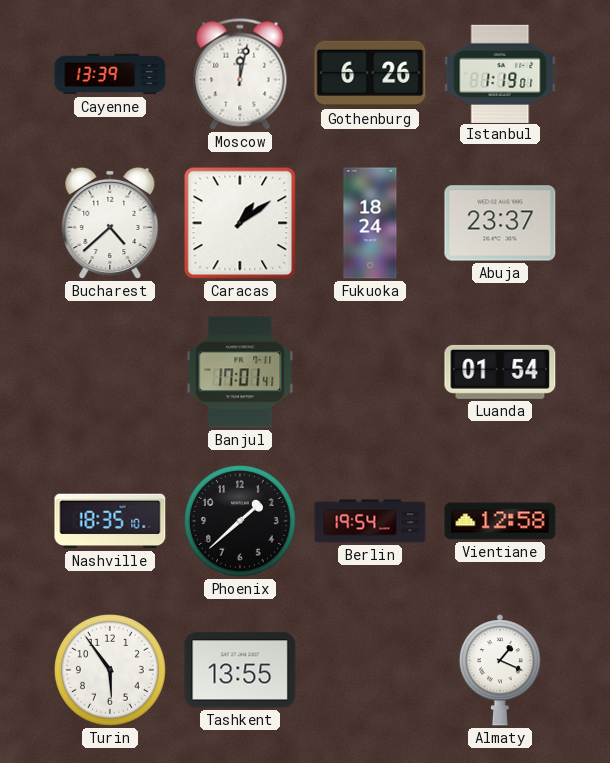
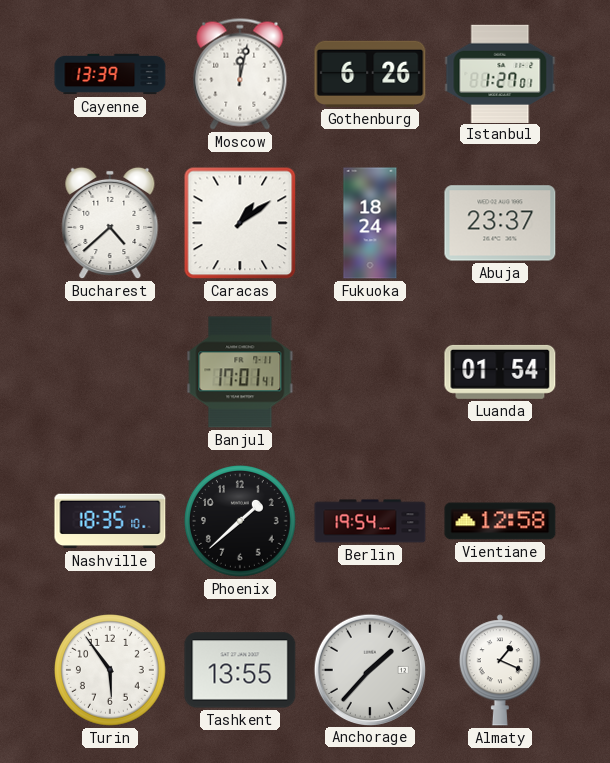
Istanbul: 1:19 -> 1:27 (500, 73)
Anchorage: none -> 1:37 (369, 669)
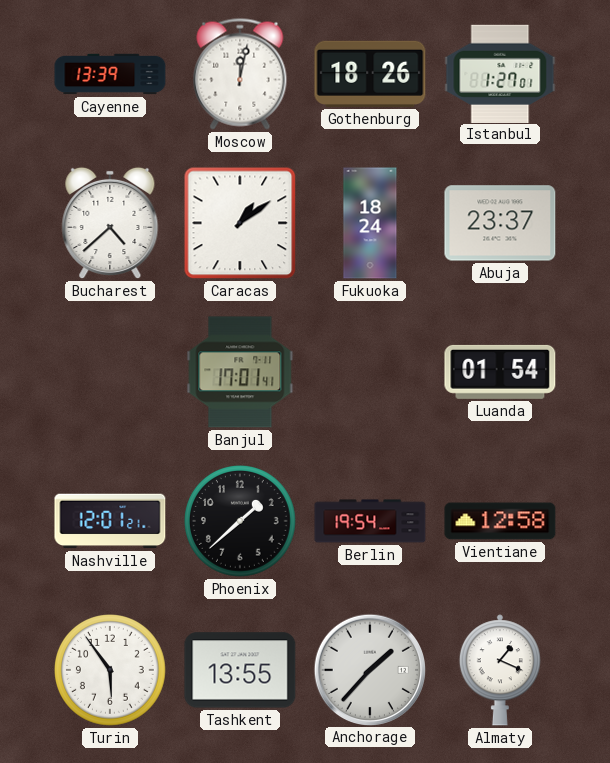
Gothenburg: 6:26 -> 18:26 (370, 74)
Nashville: 18:35 -> 12:01 (110, 521)
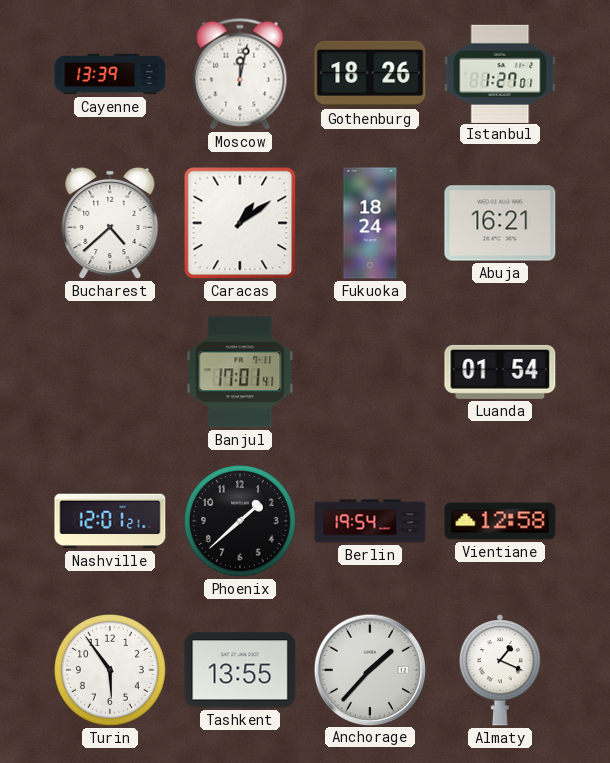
Abuja: 23:37 -> 16:21 (500, 223)
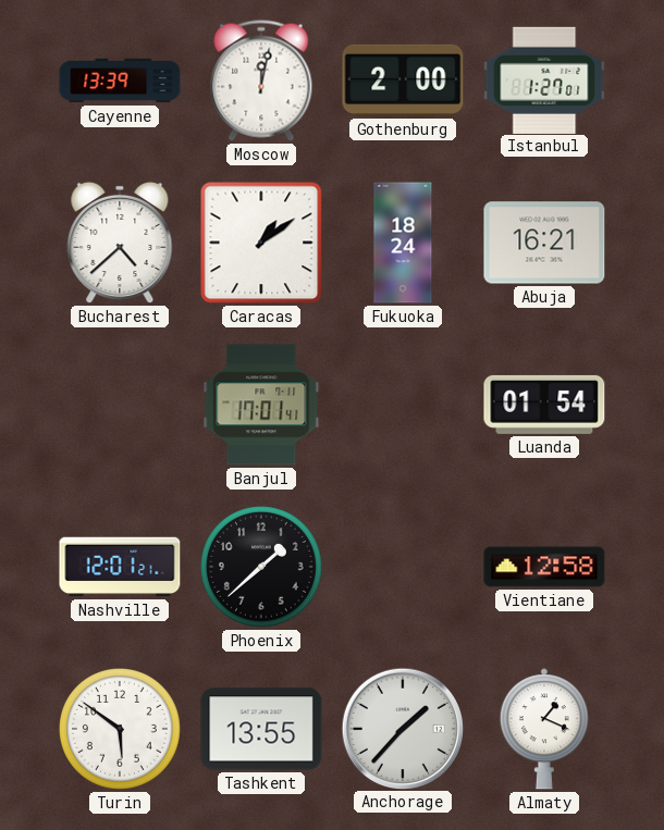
Gothenburg: 18:26 -> 2:00 (403, 80)
Berlin: 19:54 -> none (370, 521)
Turin: 5:54 -> 5:51 (121, 730)
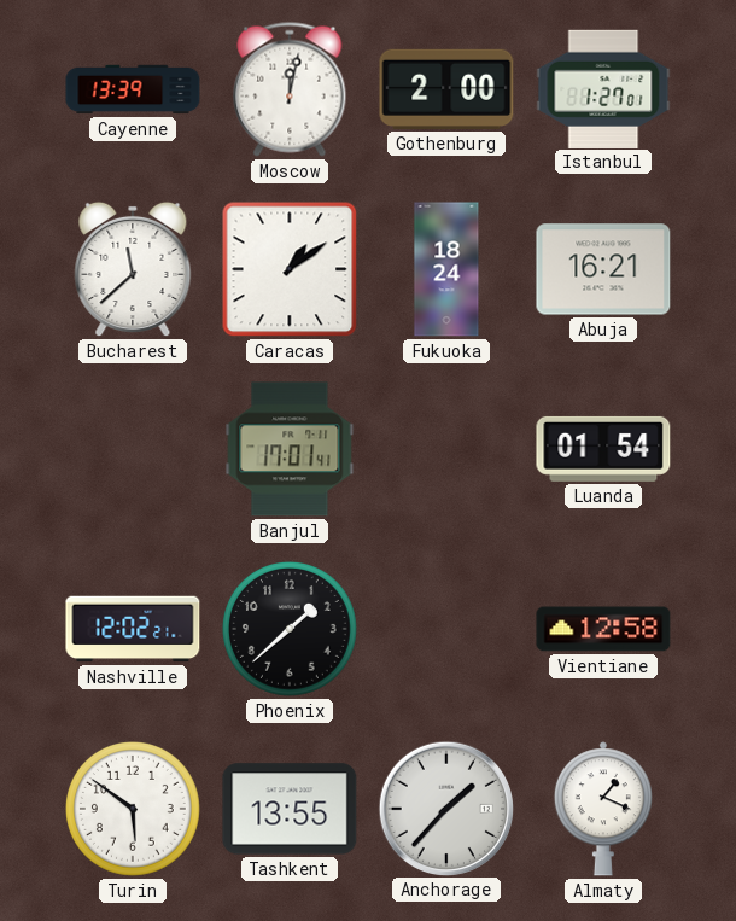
Bucharest: 4:38 -> 11:38 (133, 269)
Nashville: 12:01 -> 12:02 (133, 629)
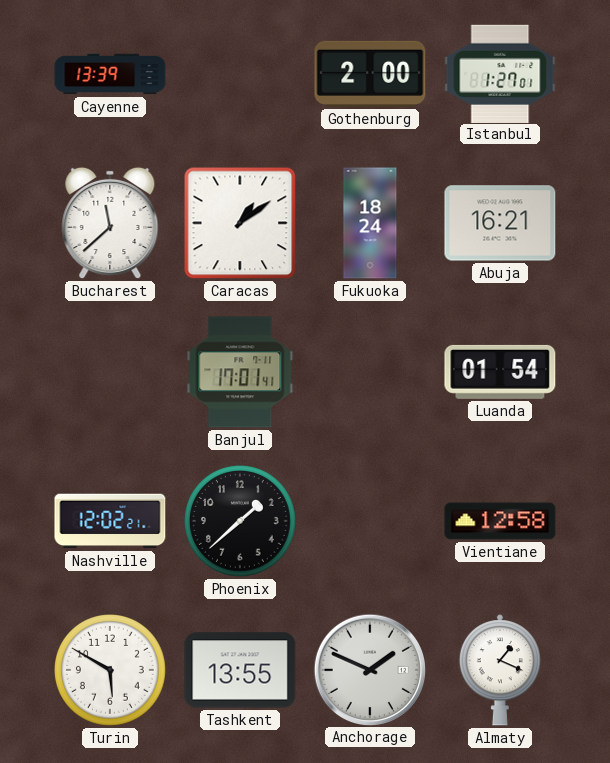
Moscow: 12:02 -> none (290, 89)
Turin: 5:51 -> 5:50 (111, 671)
Anchorage: 1:37 -> 1:49 (369, 669)
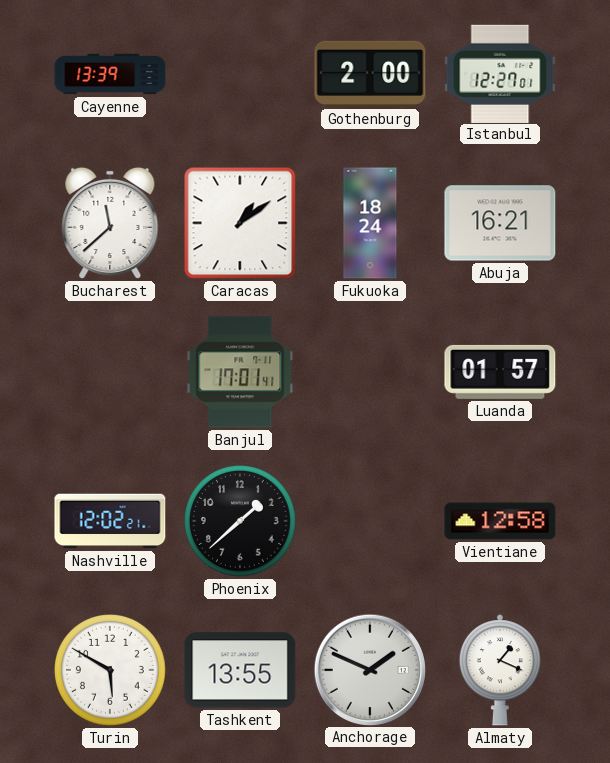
Istanbul: 1:27 -> 12:27 (500, 73)
Luanda: 01:54 -> 01:57 (500, 372)
